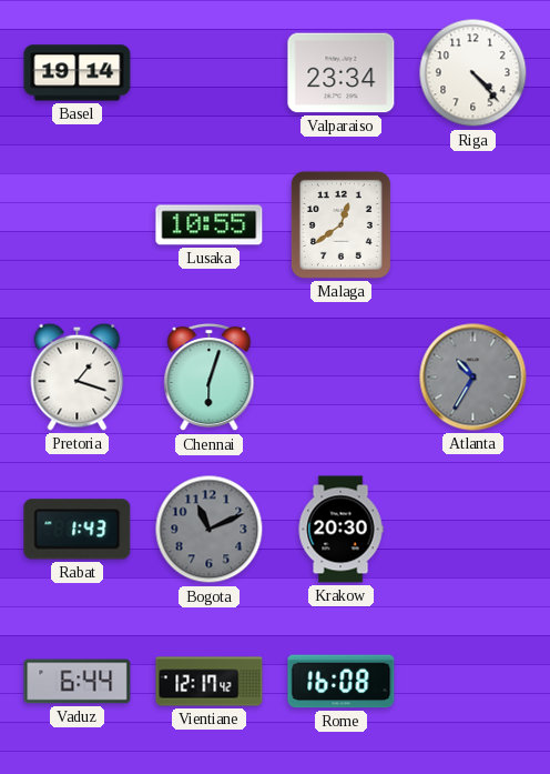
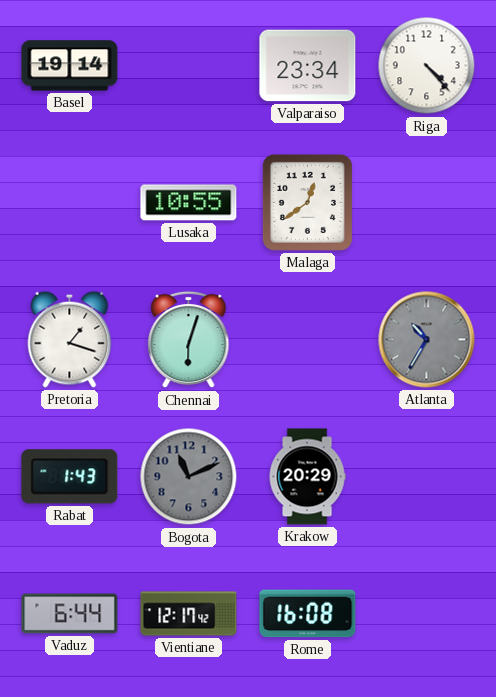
Krakow: 20:30 -> 20:29 (307, 477)
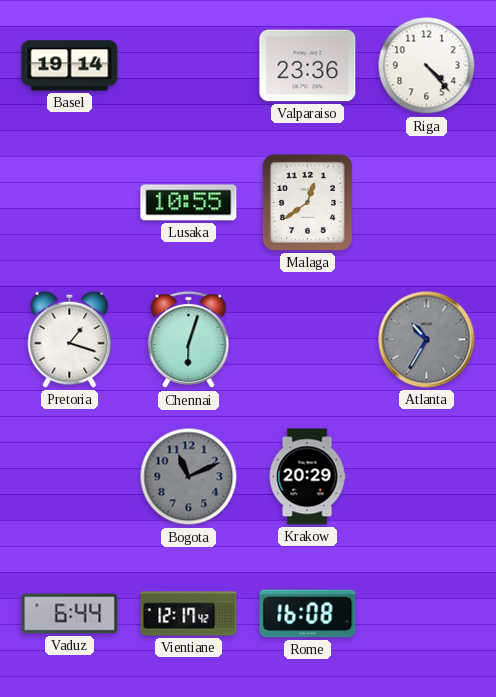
Valparaiso: 23:34 -> 23:36 (308, 66)
Rabat: 1:43 -> none (70, 477)
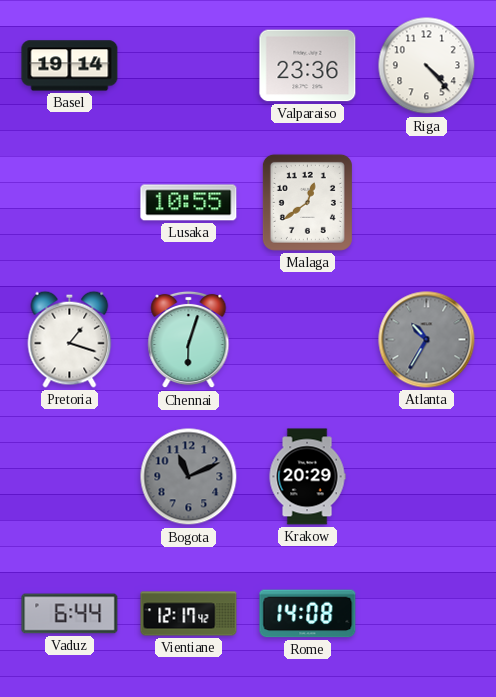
Rome: 16:08 -> 14:08 (308, 614)
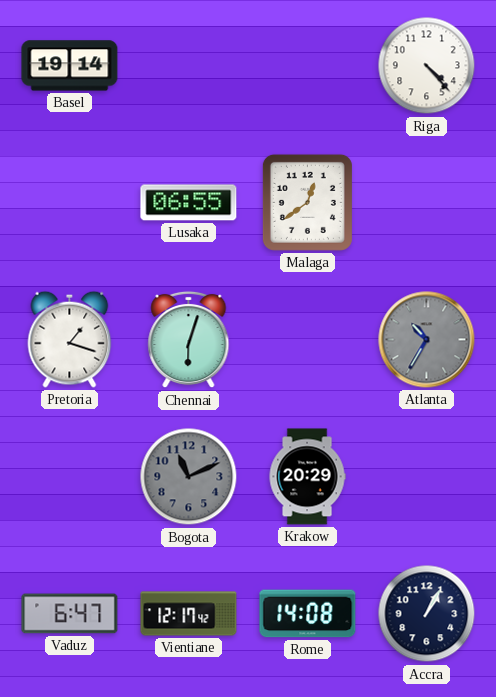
Valparaiso: 23:36 -> none (308, 66)
Lusaka: 10:55 -> 06:55 (189, 203)
Vaduz: 6:44 -> 6:47 (70, 614)
Accra: none -> 1:05 (427, 614)
